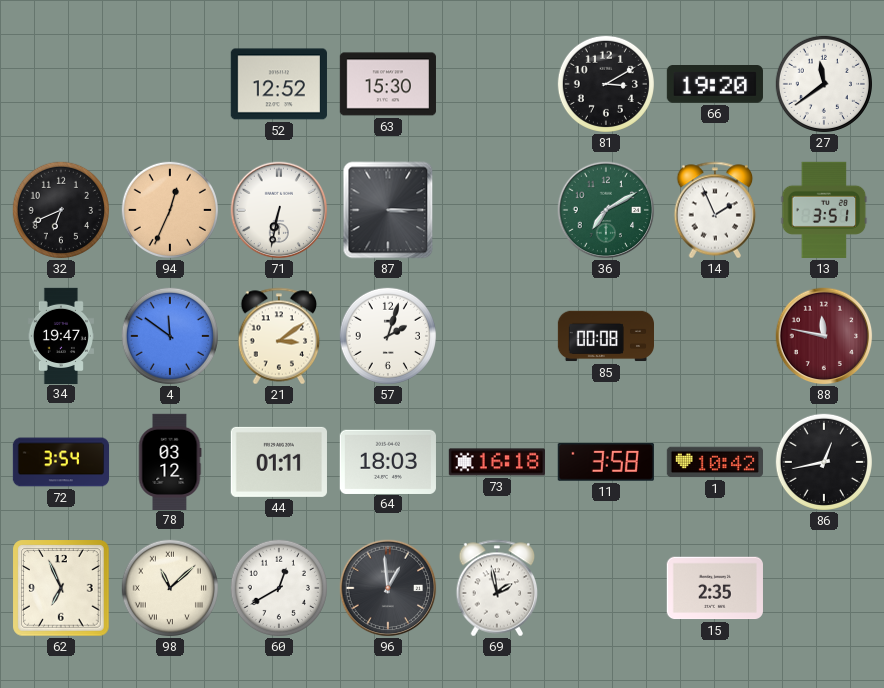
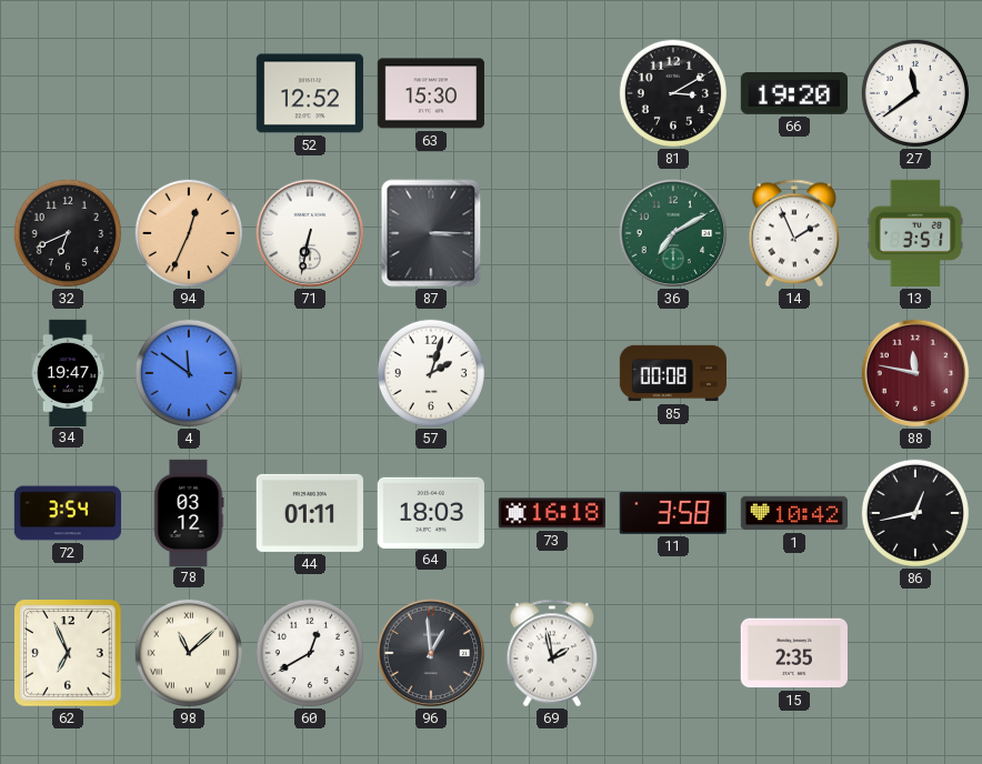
21: 3:09 -> none (279, 336)
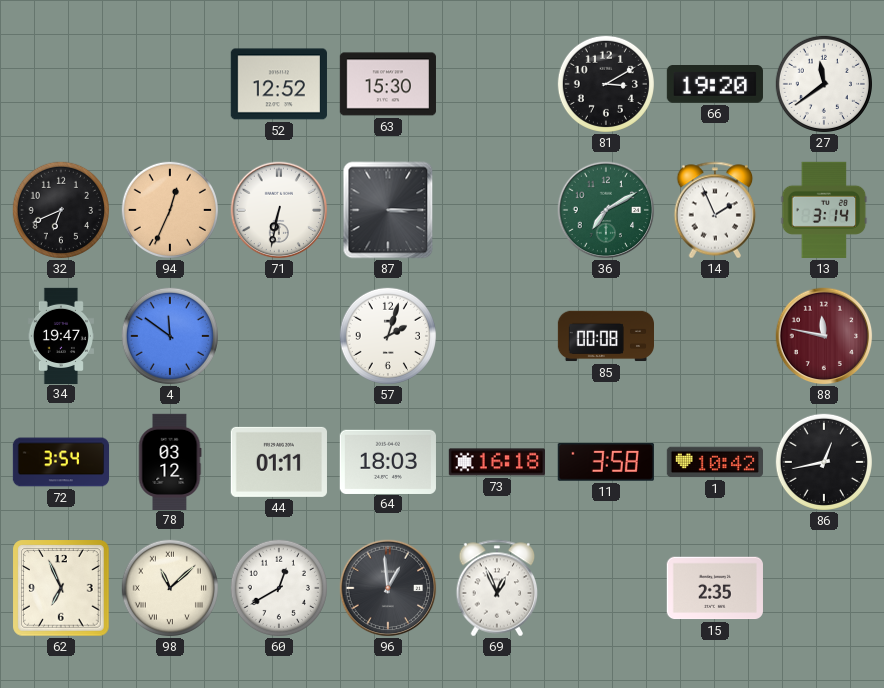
13: 3:51 -> 3:14 (824, 210)
69: 1:58 -> 12:56 (497, 588)
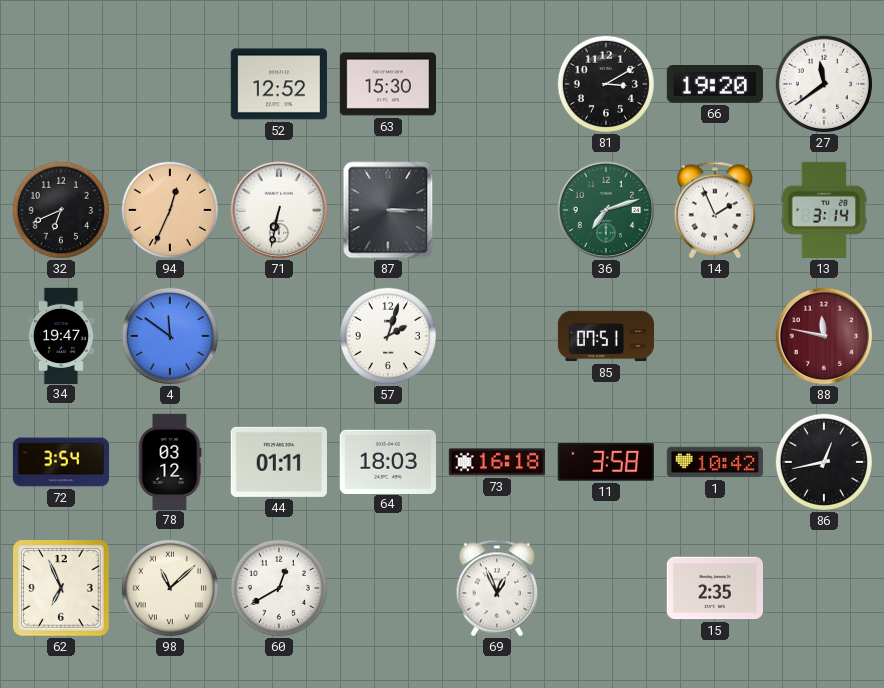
36: 7:10 -> 7:12 (606, 210)
85: 00:08 -> 07:51 (605, 336)
96: 12:59 -> none (388, 588)
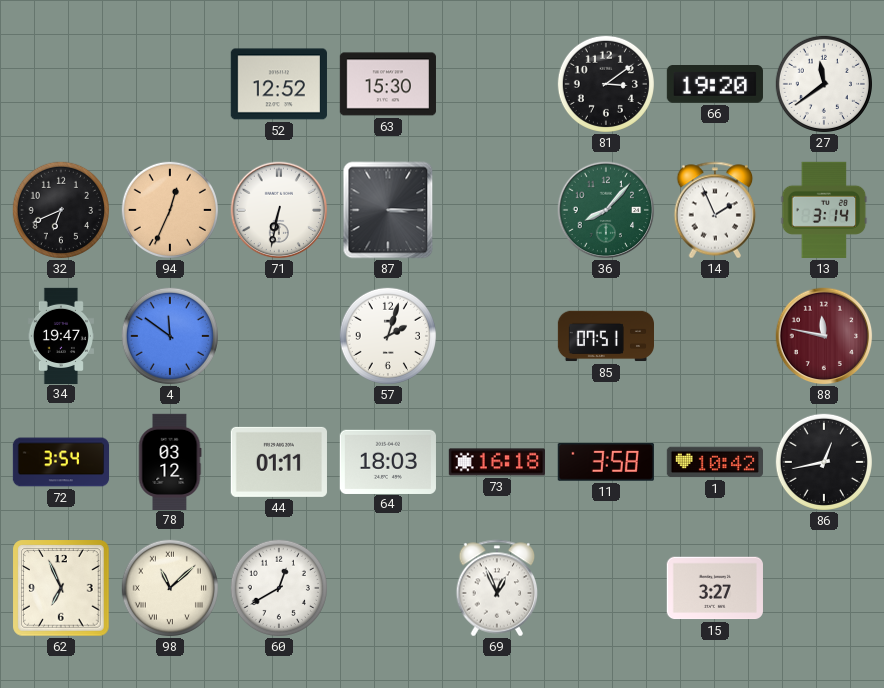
81: 3:10 -> 3:09 (606, 84)
36: 7:12 -> 8:07 (606, 210)
15: 2:35 -> 3:27 (715, 588)
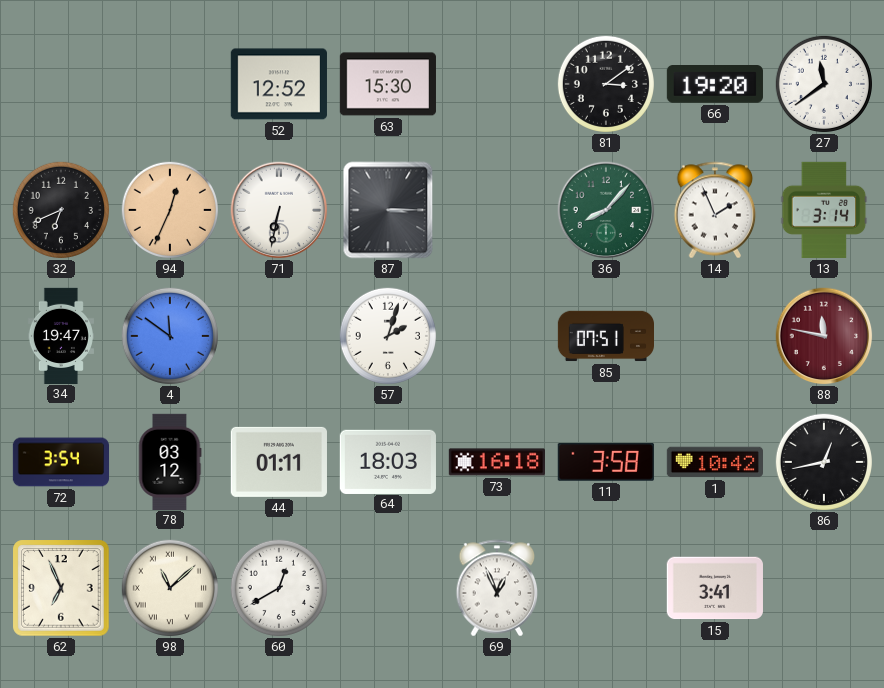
15: 3:27 -> 3:41 (715, 588)
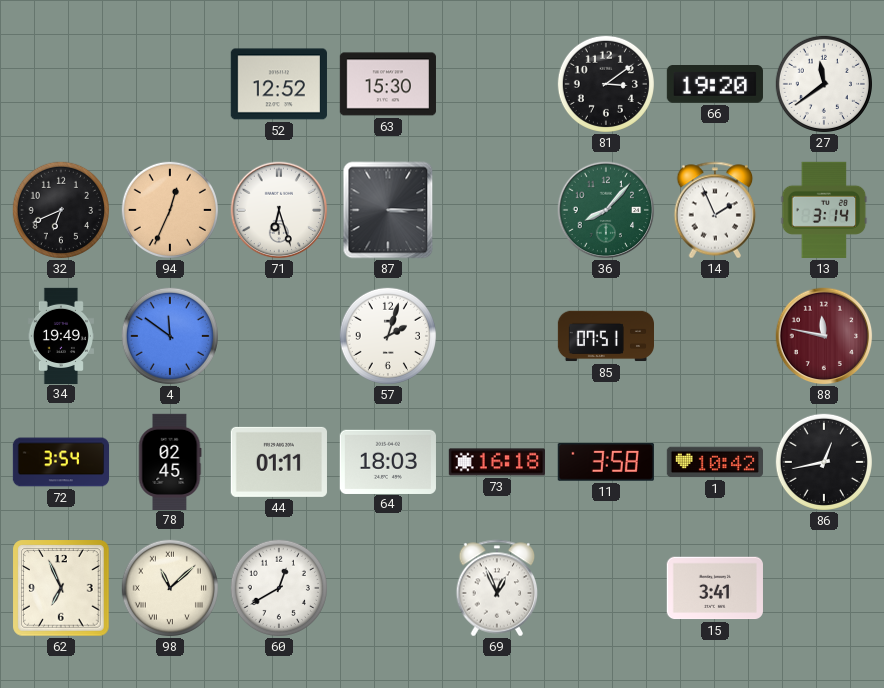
71: 6:32 -> 6:27 (279, 210)
34: 19:47 -> 19:49 (61, 335)
78: 03:12 -> 02:45 (170, 461)
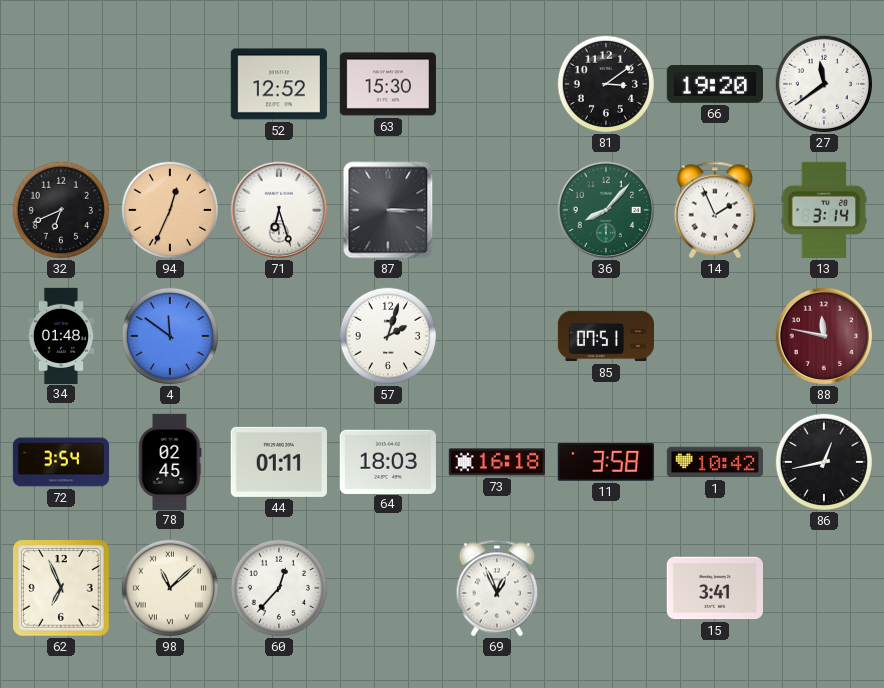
34: 19:49 -> 01:48 (61, 335)
60: 12:40 -> 12:37 (279, 588)
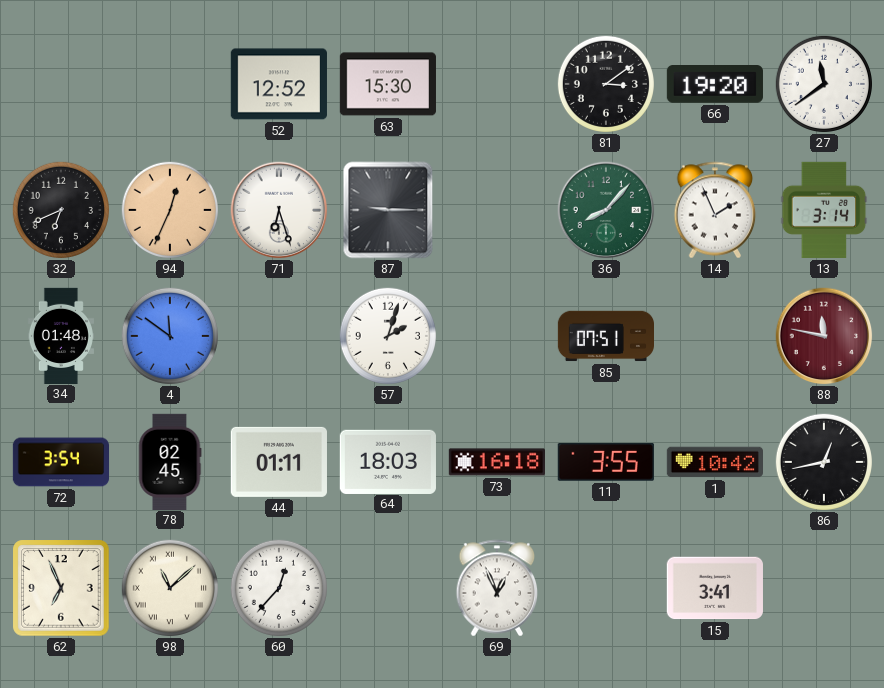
87: 3:15 -> 9:15 (388, 210)
11: 3:58 -> 3:55 (606, 462)
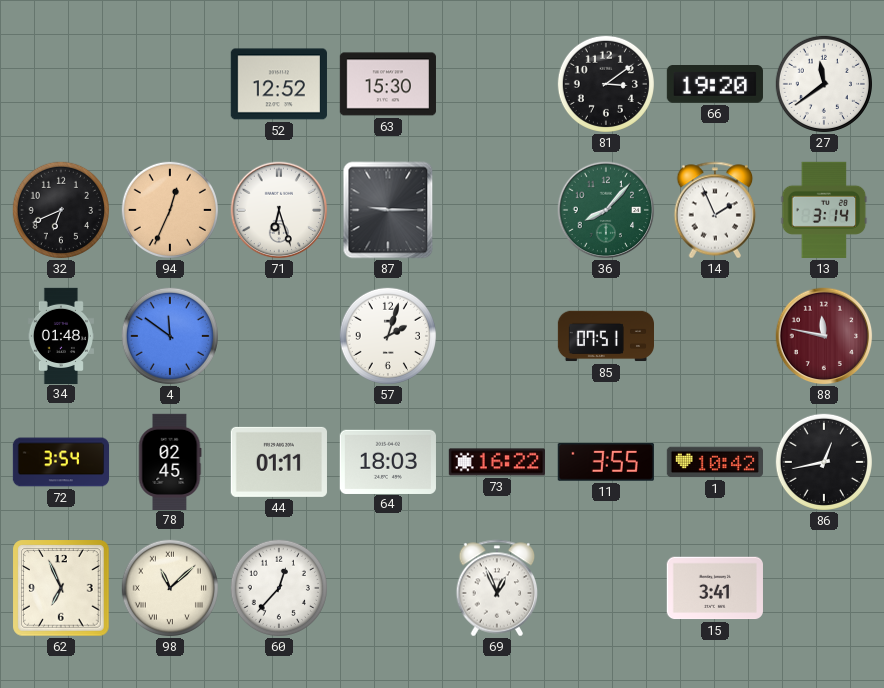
73: 16:18 -> 16:22 (496, 462)
